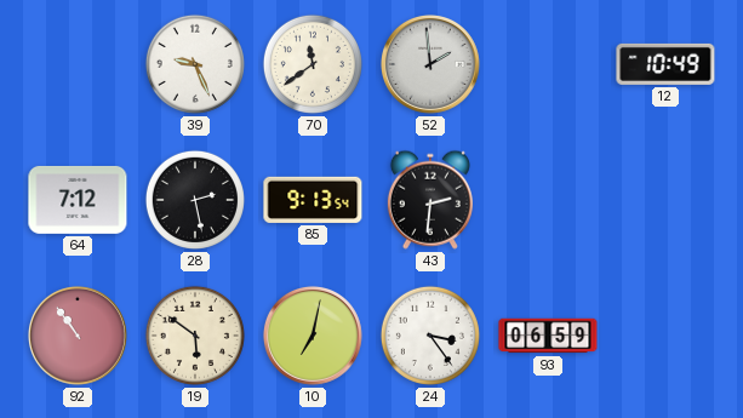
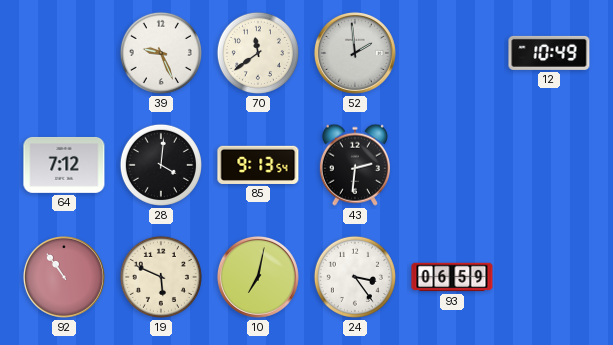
28: 2:28 -> 4:01 (161, 165)
19: 5:51 -> 5:49 (161, 277)
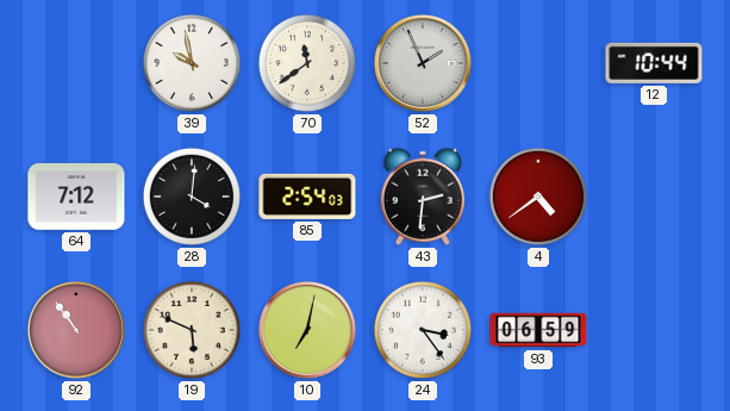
39: 9:26 -> 9:58 (192, 63)
52: 1:59 -> 1:56 (423, 63)
12: 10:49 -> 10:44 (654, 63)
85: 9:13 -> 2:54 (307, 197)
4: none -> 4:39 (538, 197)
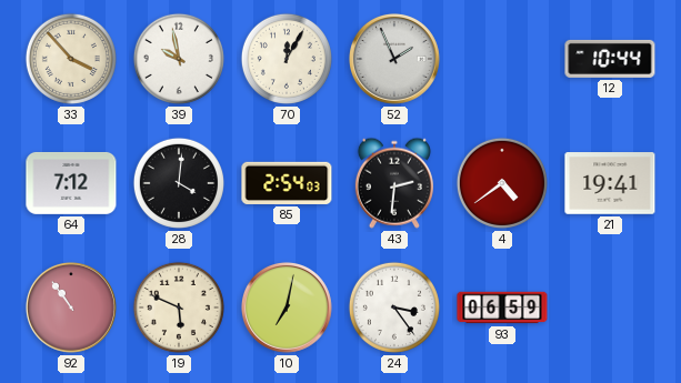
33: none -> 3:53 (71, 59)
70: 11:39 -> 12:05 (287, 59)
21: none -> 19:41 (610, 183)
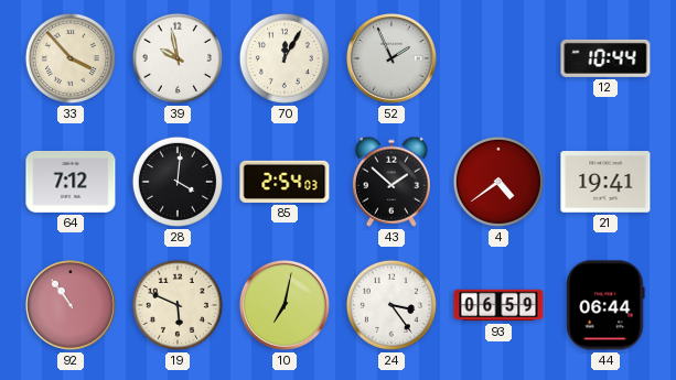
43: 2:31 -> 1:52 (391, 182)
44: none -> 06:44 (605, 305)
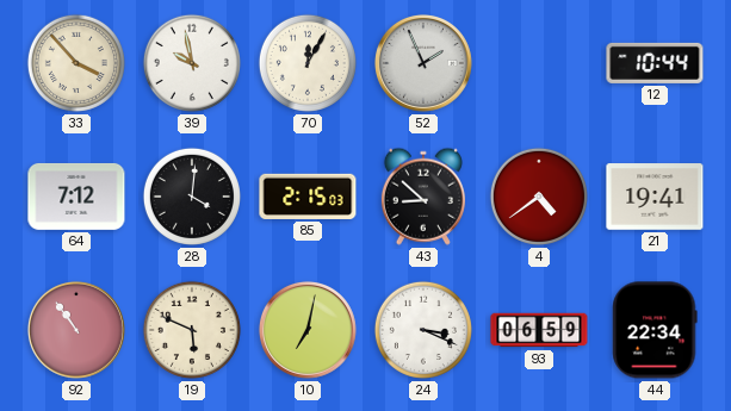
85: 2:54 -> 2:15 (308, 197)
43: 1:52 -> 8:52 (423, 197)
24: 3:24 -> 3:19 (423, 330)
44: 06:44 -> 22:34 (655, 330)
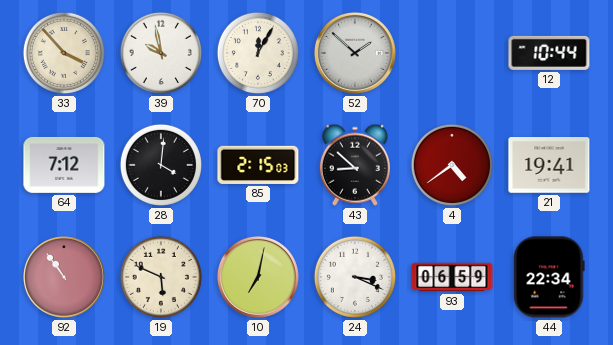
52: 1:56 -> 1:52 (355, 53)
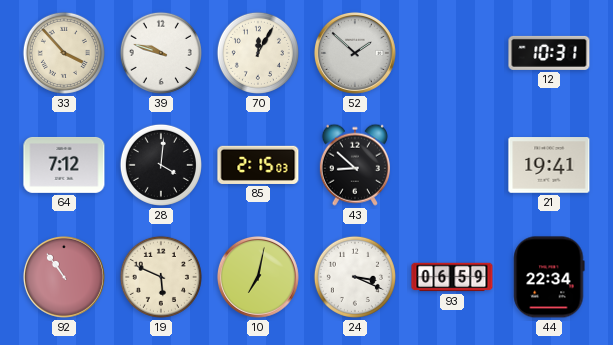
39: 9:58 -> 9:48 (161, 53)
12: 10:44 -> 10:31 (549, 53)
4: 4:39 -> none (452, 165)
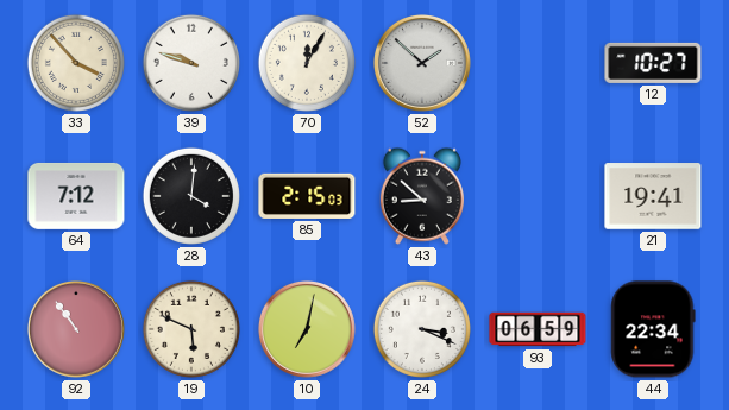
12: 10:31 -> 10:27 (653, 63)
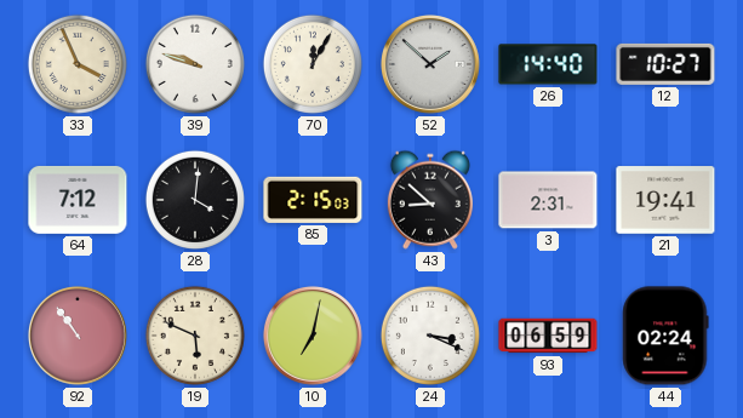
33: 3:53 -> 3:56 (78, 64)
26: none -> 14:40 (548, 64)
3: none -> 2:31 (548, 200)
44: 22:34 -> 02:24 (665, 336)
